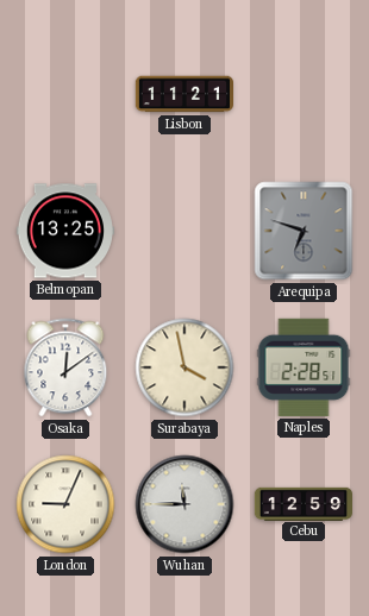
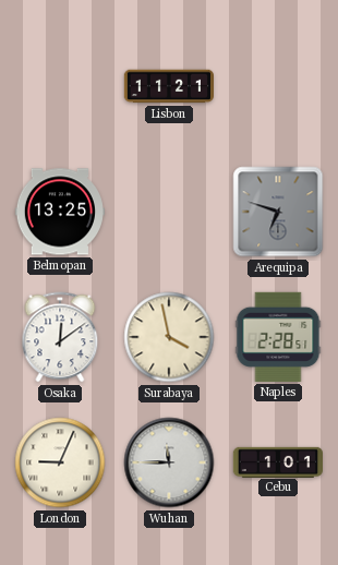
Cebu: 12:59 -> 1:01 (278, 461)
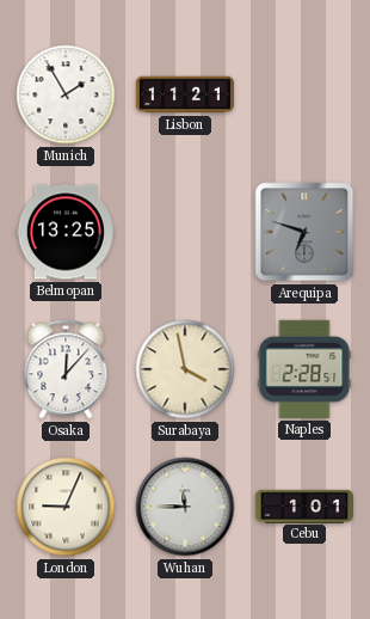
Munich: none -> 1:55 (66, 94)
Osaka: 12:09 -> 12:07 (66, 369)
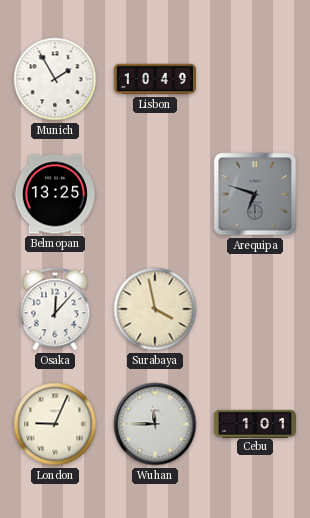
Lisbon: 11:21 -> 10:49 (154, 79)
Naples: 2:28 -> none (304, 369)
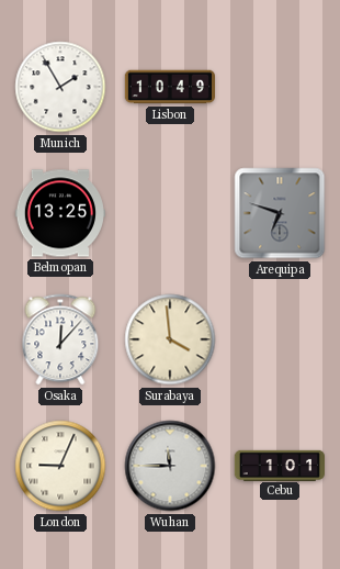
Surabaya: 3:58 -> 3:59 (170, 339)
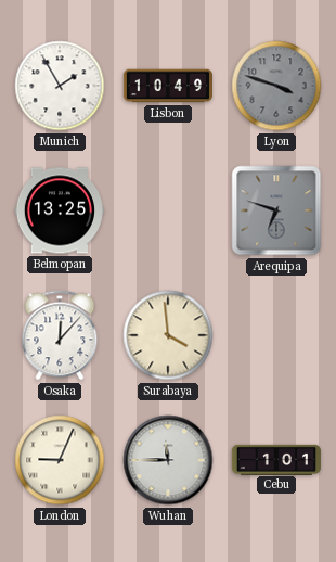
Lyon: none -> 3:48 (276, 86)
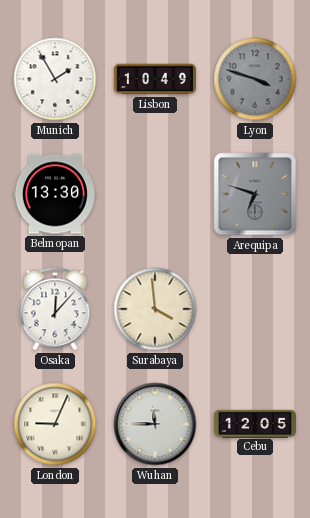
Belmopan: 13:25 -> 13:30 (54, 194)
Cebu: 1:01 -> 12:05 (255, 423)
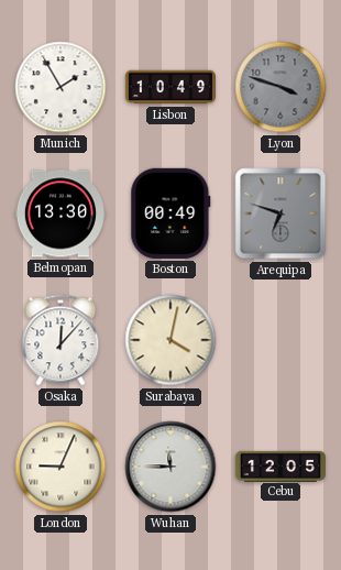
Boston: none -> 00:49 (170, 213)
Surabaya: 3:59 -> 4:02 (170, 340)
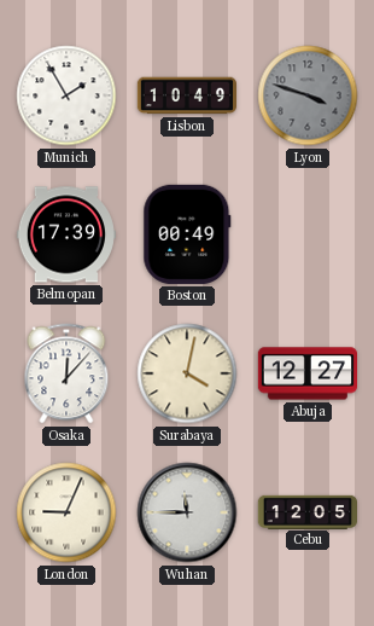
Belmopan: 13:30 -> 17:39 (65, 234)
Arequipa: 6:48 -> none (280, 213)
Abuja: none -> 12:27 (306, 373)
